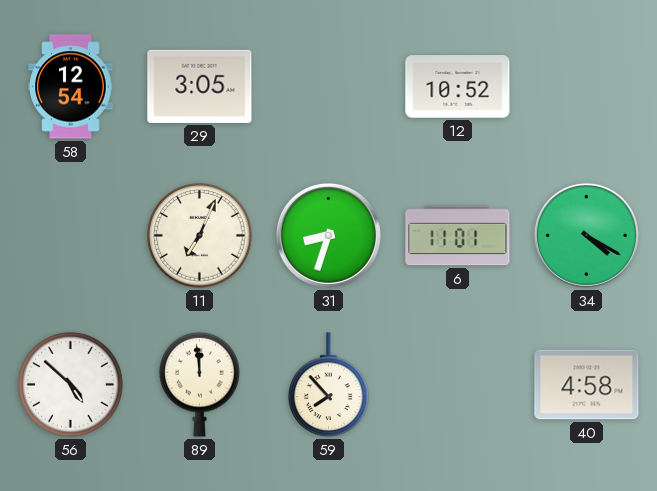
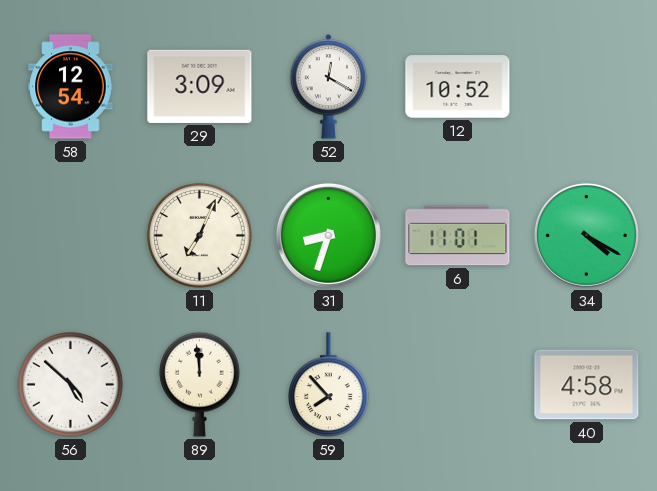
29: 3:05 -> 3:09 (200, 86)
52: none -> 12:20 (329, 87)
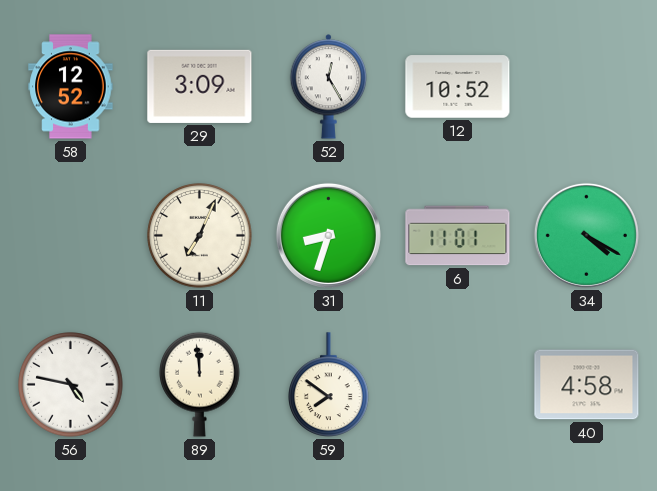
58: 12:54 -> 12:52 (71, 87)
52: 12:20 -> 12:25 (329, 87)
56: 4:52 -> 4:47 (71, 385)
59: 7:53 -> 7:51 (329, 385)
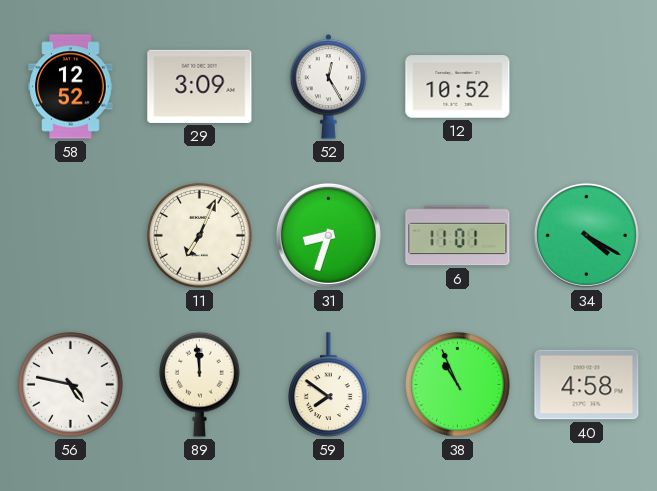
38: none -> 10:56 (458, 385)
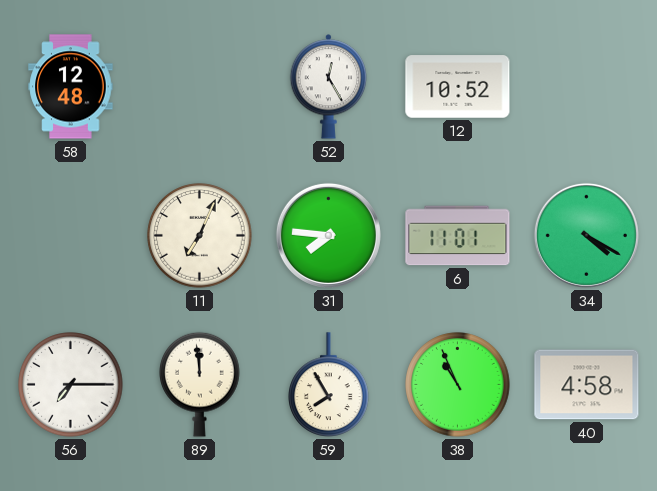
58: 12:52 -> 12:48 (71, 87)
29: 3:09 -> none (200, 86)
31: 8:33 -> 7:46 (328, 235)
56: 4:47 -> 7:15 (71, 385)
59: 7:51 -> 7:55 (329, 385)
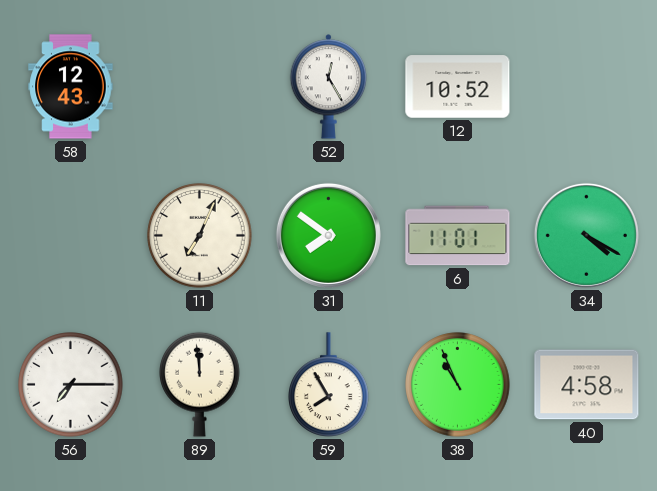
58: 12:48 -> 12:43 (71, 87)
31: 7:46 -> 7:51 (328, 235)
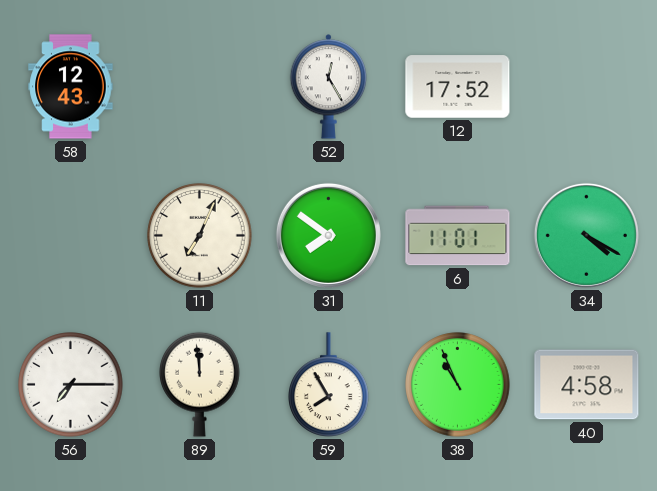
12: 10:52 -> 17:52 (458, 87)
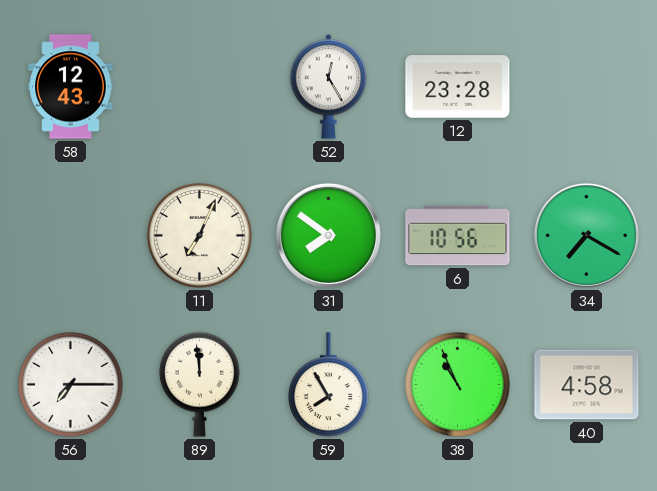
12: 17:52 -> 23:28 (458, 87)
6: 11:01 -> 10:56 (458, 236)
34: 4:20 -> 7:20 (586, 235)
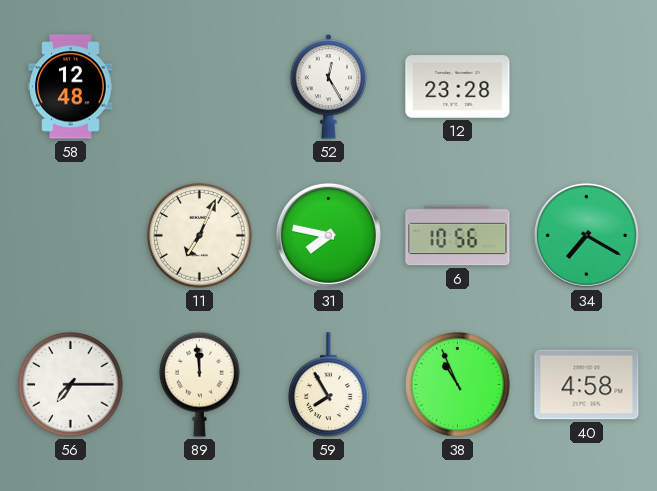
58: 12:43 -> 12:48 (71, 87)
31: 7:51 -> 7:47 (328, 235)
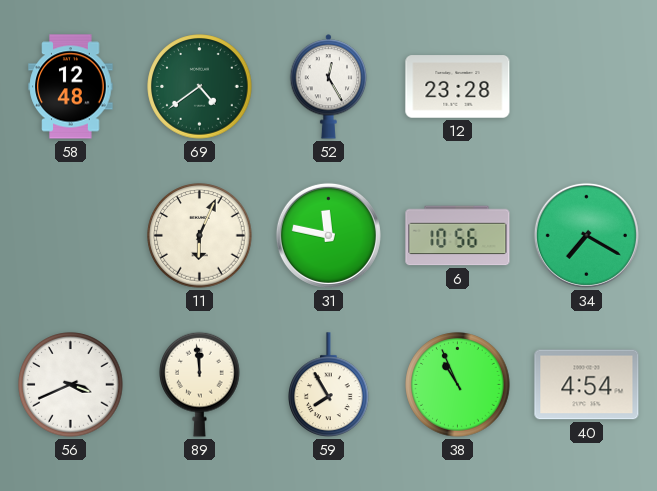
69: none -> 4:39 (200, 87)
11: 7:04 -> 6:04 (200, 236)
31: 7:47 -> 11:47 (328, 235)
56: 7:15 -> 3:41 (71, 385)
40: 4:58 -> 4:54 (587, 385)
